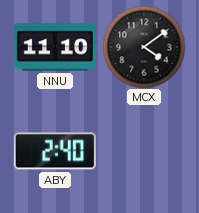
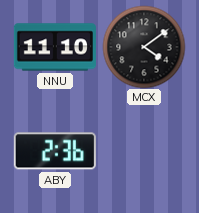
ABY: 2:40 -> 2:36 (55, 151)
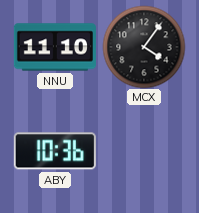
MCX: 4:09 -> 4:06 (144, 47)
ABY: 2:36 -> 10:36 (55, 151)
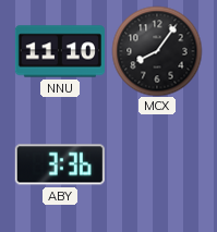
MCX: 4:06 -> 8:06 (157, 51)
ABY: 10:36 -> 3:36 (60, 164)
